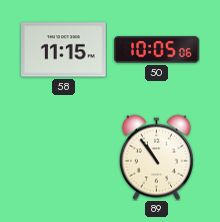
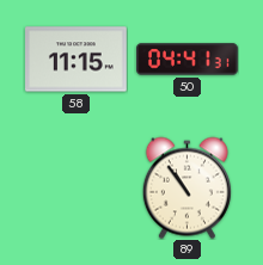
50: 10:05 -> 04:41 (188, 60)
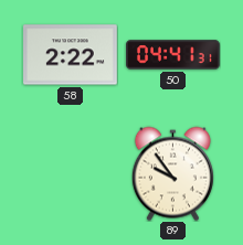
58: 11:15 -> 2:22 (71, 55)
89: 10:54 -> 9:54 (172, 173)
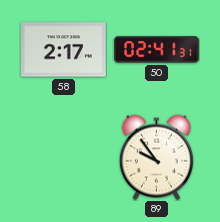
58: 2:22 -> 2:17 (64, 50)
50: 04:41 -> 02:41 (157, 50)
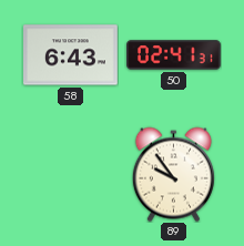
58: 2:17 -> 6:43 (71, 55)
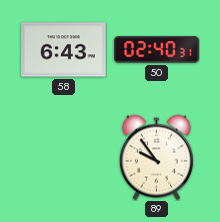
50: 02:41 -> 02:40 (157, 50)
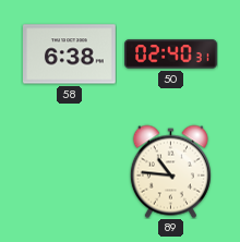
58: 6:43 -> 6:38 (70, 55)
89: 9:54 -> 10:46 (170, 171)
